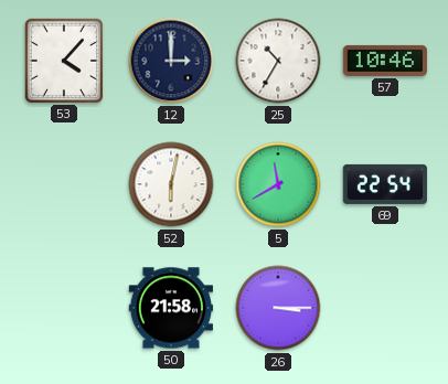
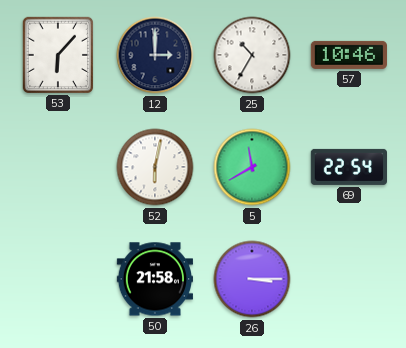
53: 4:07 -> 6:07 (57, 54)
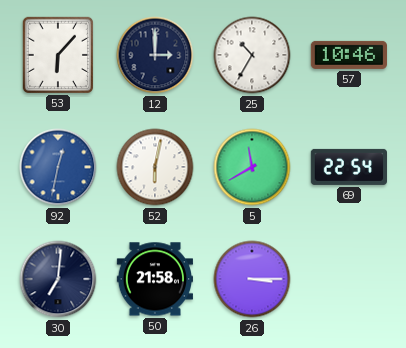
92: none -> 12:32 (58, 167)
30: none -> 7:01 (58, 279)
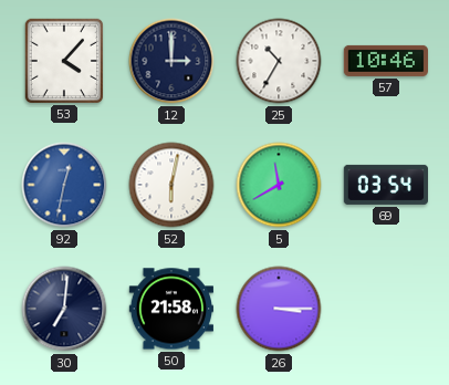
53: 6:07 -> 4:07 (63, 60)
69: 22:54 -> 03:54 (385, 185)
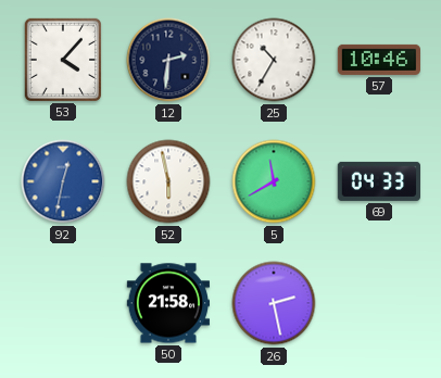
12: 3:00 -> 2:31 (168, 60)
52: 6:02 -> 5:58 (168, 181)
69: 03:54 -> 04:33 (378, 181)
30: 7:01 -> none (64, 309)
26: 3:15 -> 2:28 (274, 303)
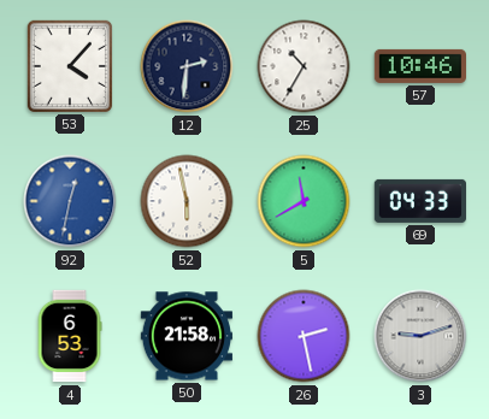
4: none -> 6:53 (70, 336)
3: none -> 9:12 (420, 336)
